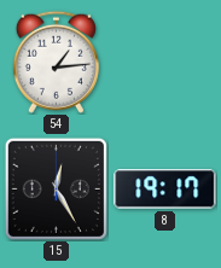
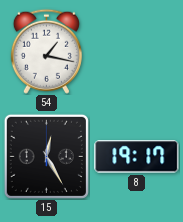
54: 1:14 -> 1:17 (46, 51)
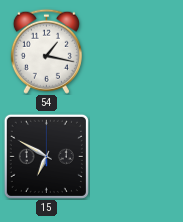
15: 12:25 -> 6:50 (46, 156)
8: 19:17 -> none (137, 157)
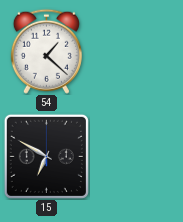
54: 1:17 -> 1:22 (46, 51)
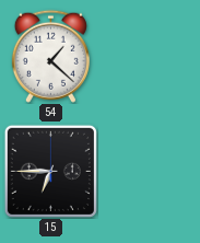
15: 6:50 -> 6:45 (50, 171)
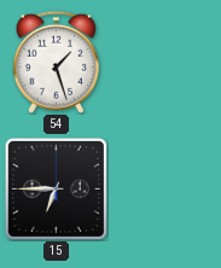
54: 1:22 -> 1:27 (56, 62)
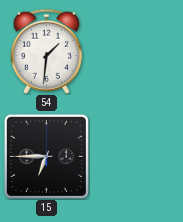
54: 1:27 -> 1:31 (46, 51)
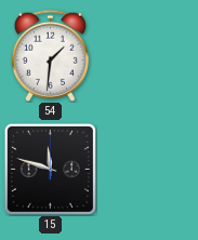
15: 6:45 -> 11:48 (50, 169)
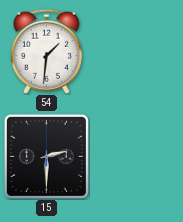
15: 11:48 -> 2:30 (46, 156)
